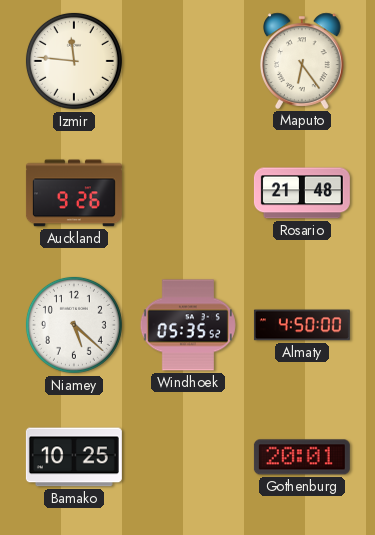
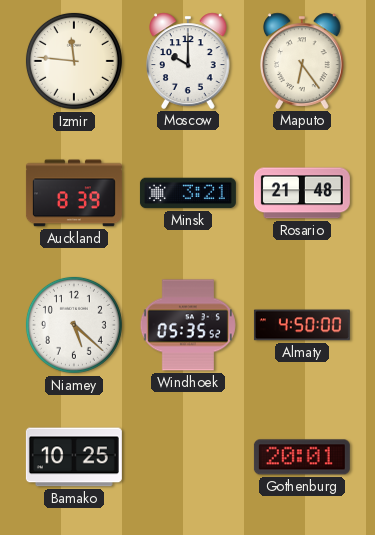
Moscow: none -> 10:00 (189, 61)
Auckland: 9:26 -> 8:39 (74, 193)
Minsk: none -> 3:21 (188, 193)
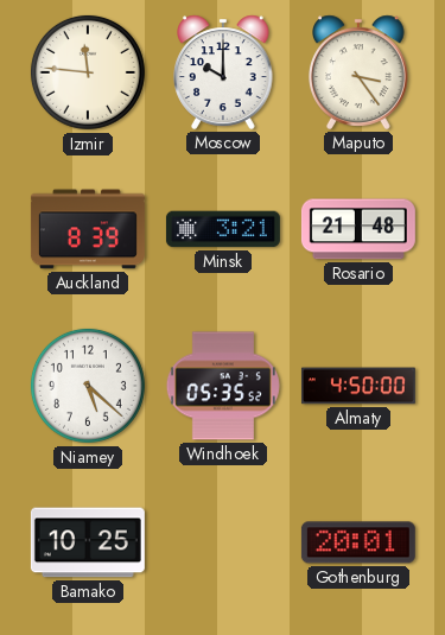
Maputo: 6:24 -> 3:24 (360, 72)
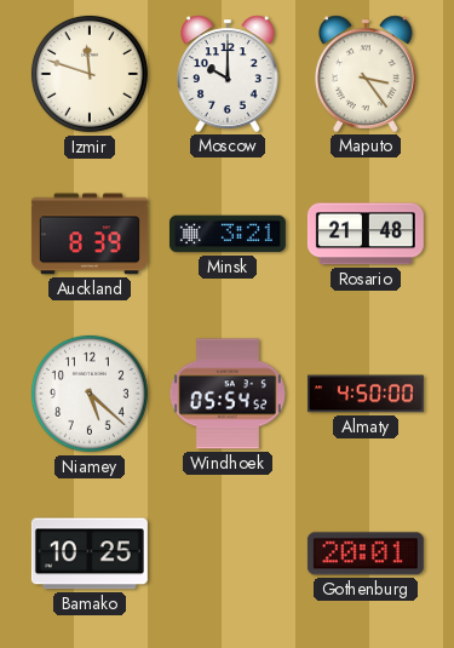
Izmir: 11:46 -> 11:48 (90, 74)
Windhoek: 05:35 -> 05:54 (228, 394)
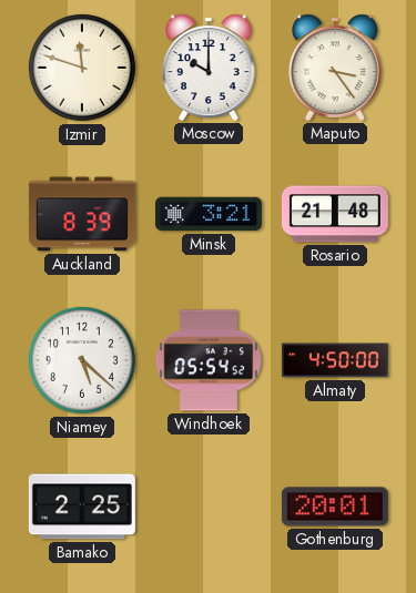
Bamako: 10:25 -> 2:25 (82, 507)
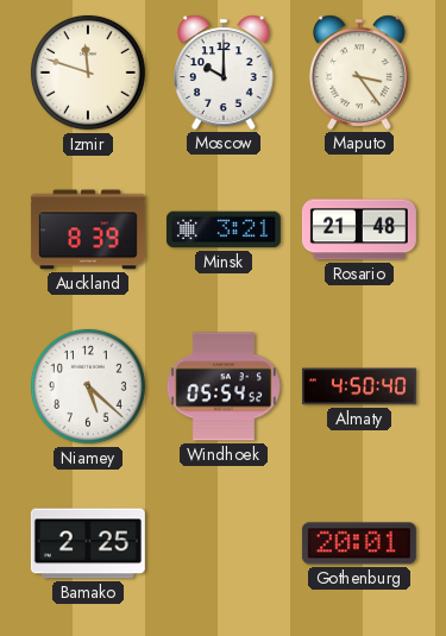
Almaty: 4:50:00 -> 4:50:40 (359, 386)
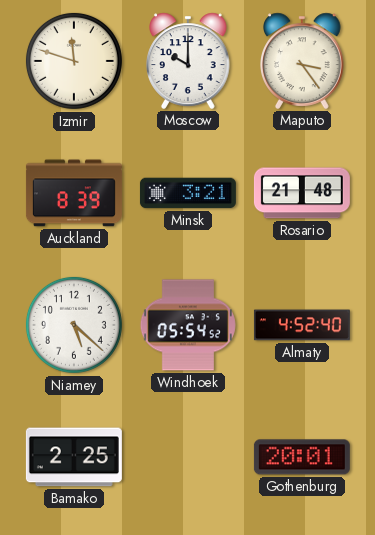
Almaty: 4:50 -> 4:52 (302, 325)
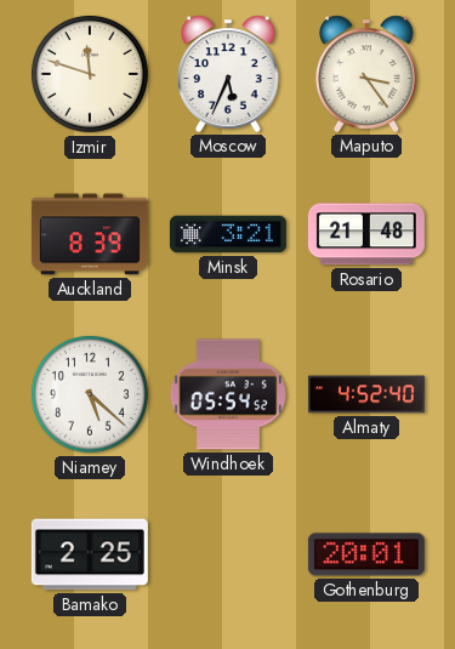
Moscow: 10:00 -> 5:34 (229, 74)
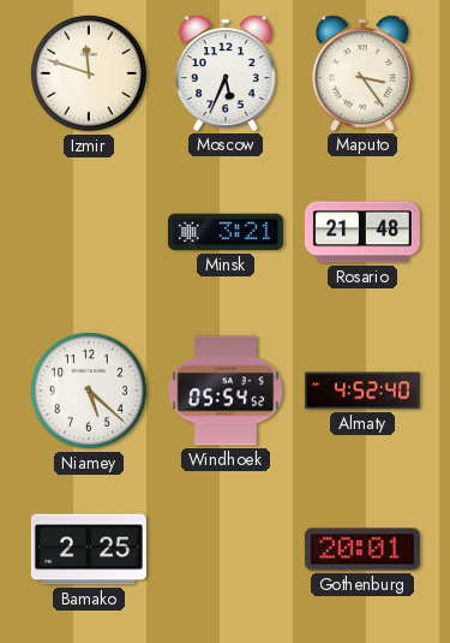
Auckland: 8:39 -> none (90, 234)
